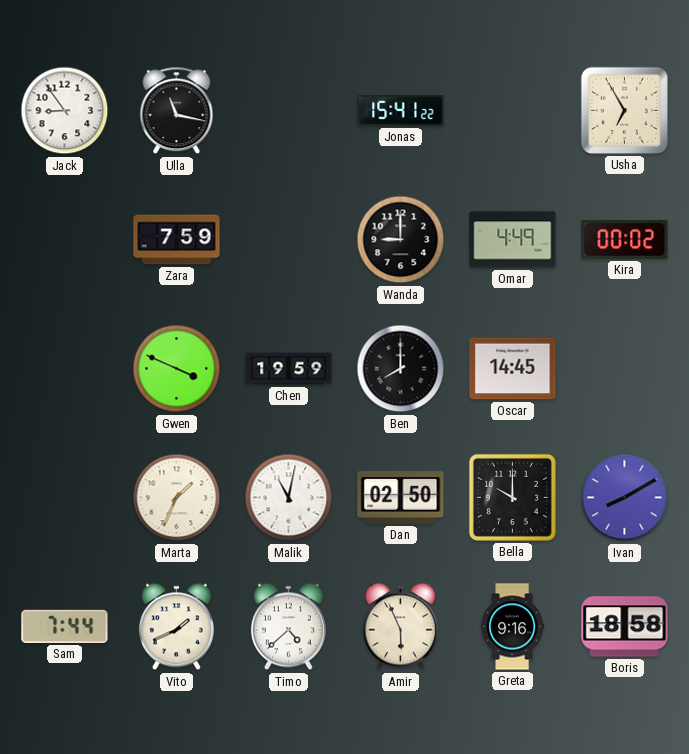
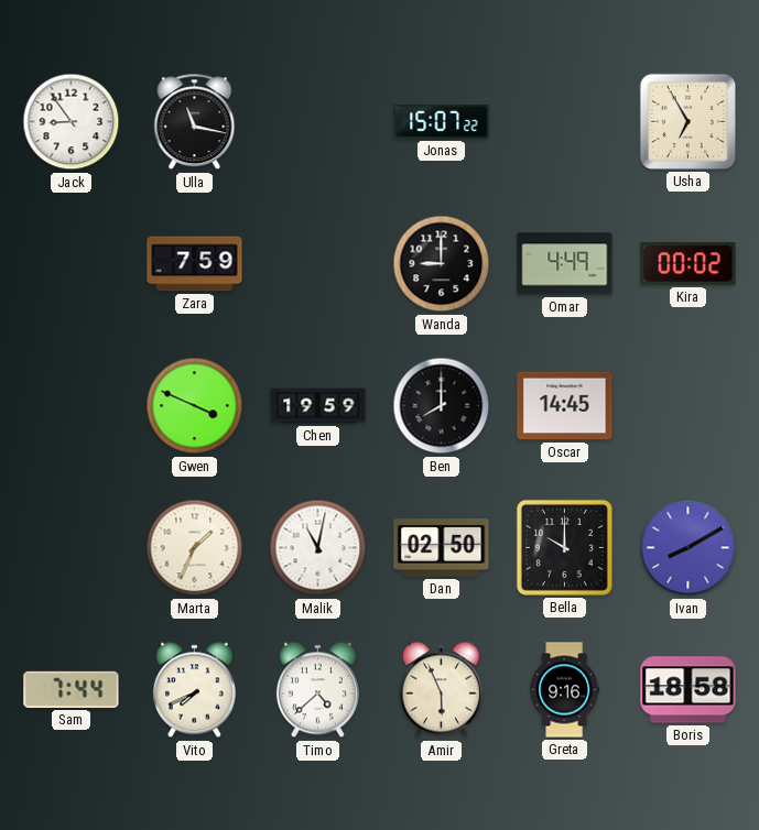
Jonas: 15:41 -> 15:07 (442, 122)
Vito: 1:41 -> 7:41 (194, 690)
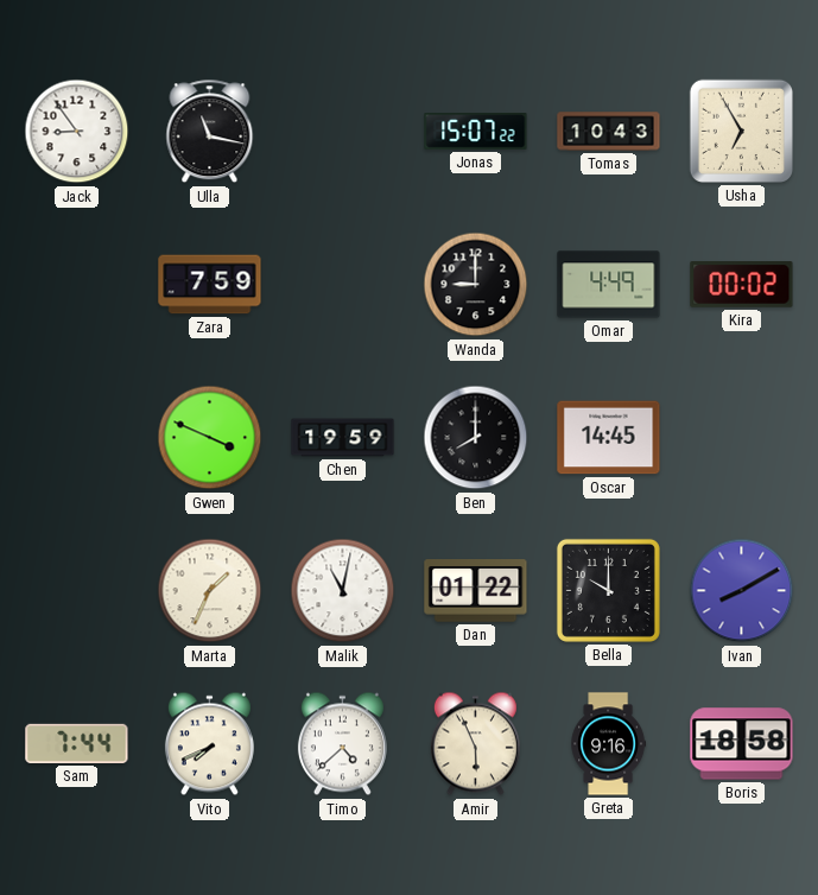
Tomas: none -> 10:43 (609, 132)
Dan: 02:50 -> 01:22 (476, 591)
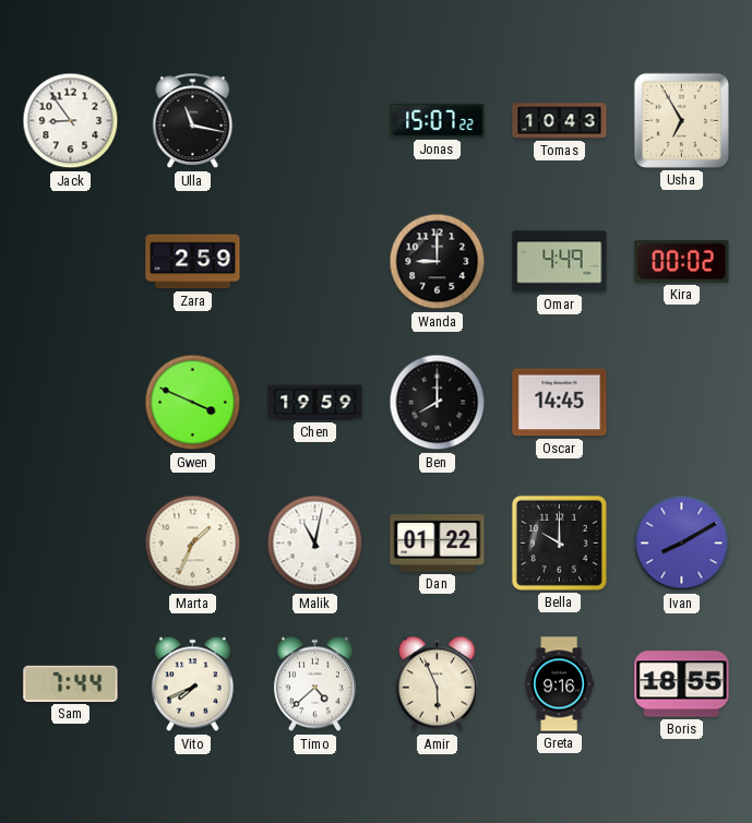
Zara: 7:59 -> 2:59 (193, 262)
Boris: 18:58 -> 18:55 (682, 684)
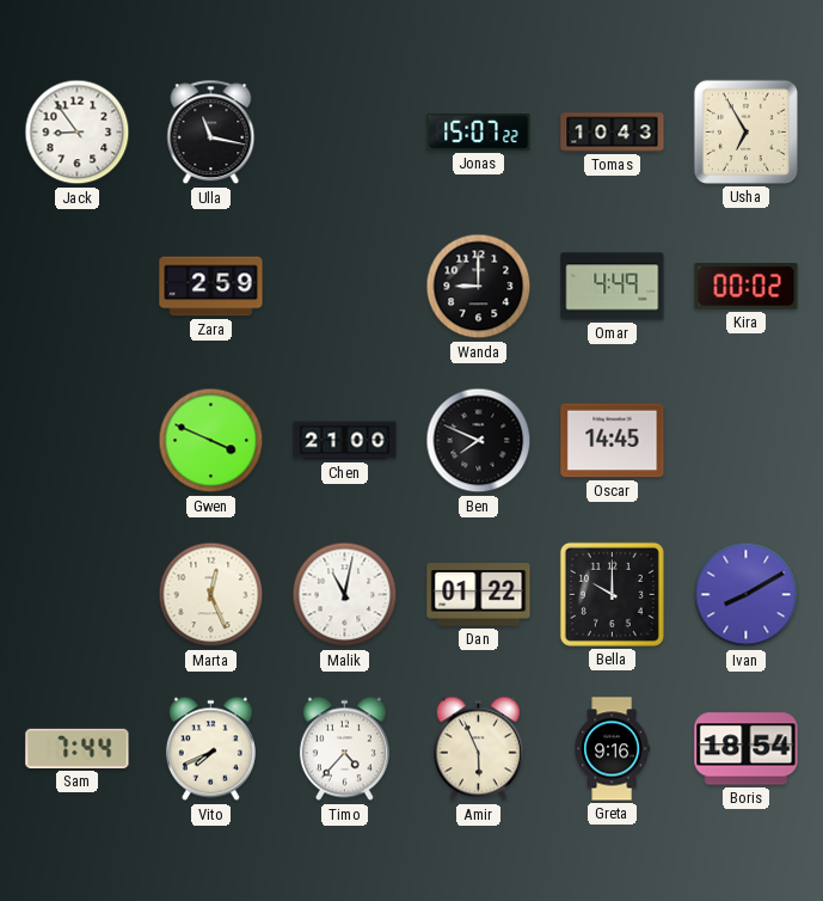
Chen: 19:59 -> 21:00 (345, 441)
Ben: 8:00 -> 7:49 (479, 441)
Marta: 1:34 -> 12:26 (211, 595)
Timo: 4:38 -> 4:37 (344, 749)
Boris: 18:55 -> 18:54 (747, 749)
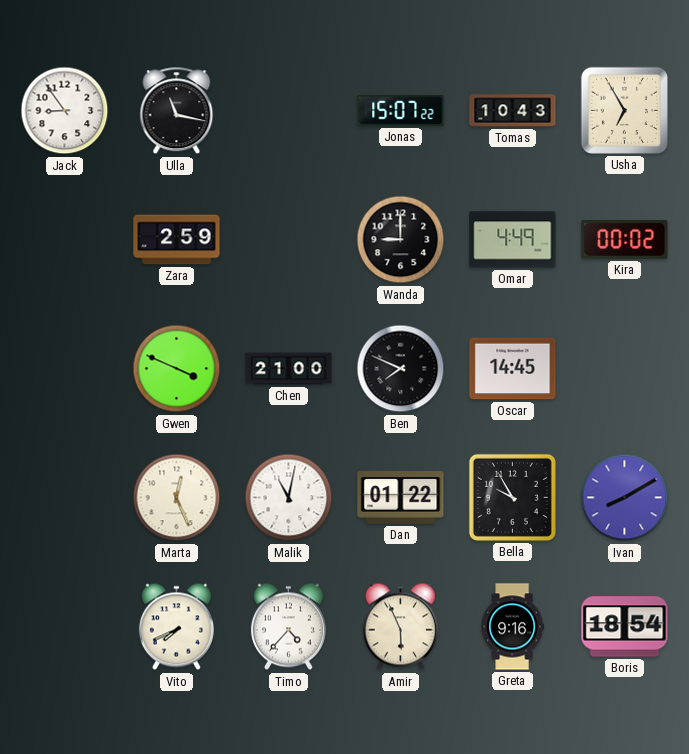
Bella: 10:00 -> 9:55 (512, 497)
Sam: 7:44 -> none (78, 748)
